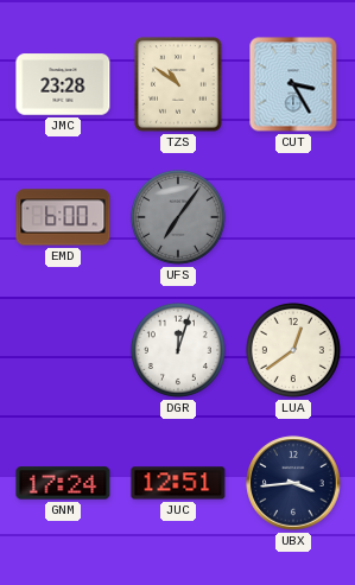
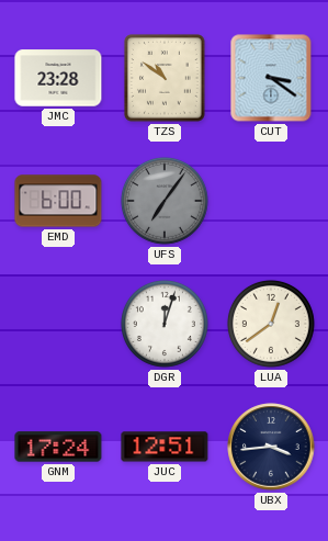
CUT: 3:25 -> 3:21 (271, 78)
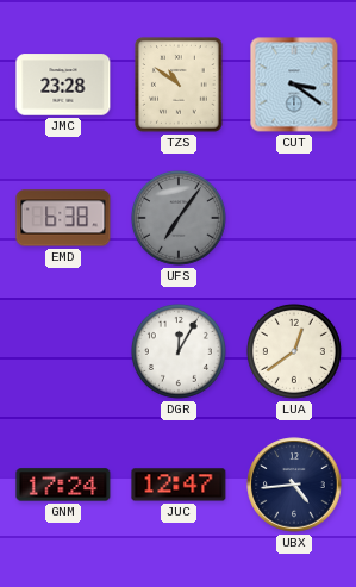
EMD: 6:00 -> 6:38 (63, 218)
DGR: 12:03 -> 12:05 (179, 351)
JUC: 12:51 -> 12:47 (179, 485)
UBX: 3:44 -> 4:44 (294, 485)
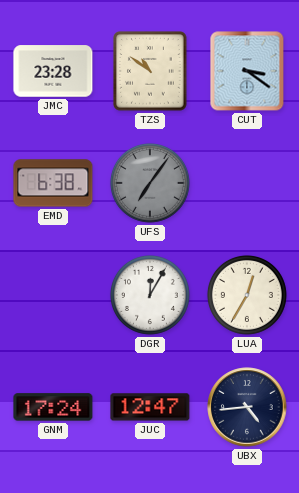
LUA: 12:39 -> 12:35 (247, 295)
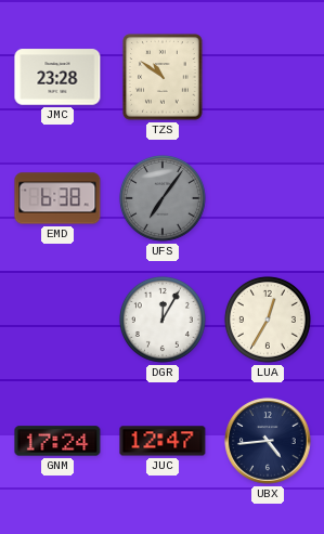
CUT: 3:21 -> none (247, 71)
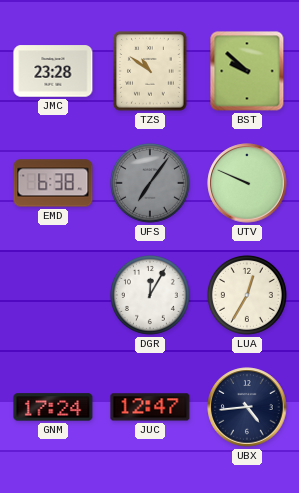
BST: none -> 9:52 (247, 71)
UTV: none -> 9:49 (247, 183)
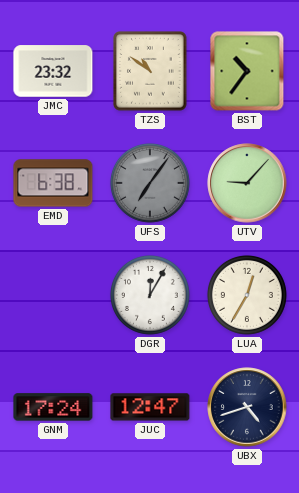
JMC: 23:28 -> 23:32 (53, 71)
BST: 9:52 -> 10:36 (247, 71)
UTV: 9:49 -> 9:07 (247, 183)
UBX: 4:44 -> 4:42 (247, 407)
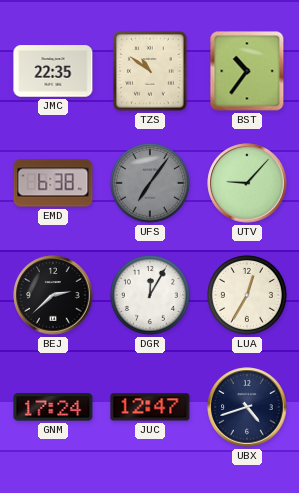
JMC: 23:32 -> 22:35 (53, 71)
BEJ: none -> 2:38 (53, 295)
